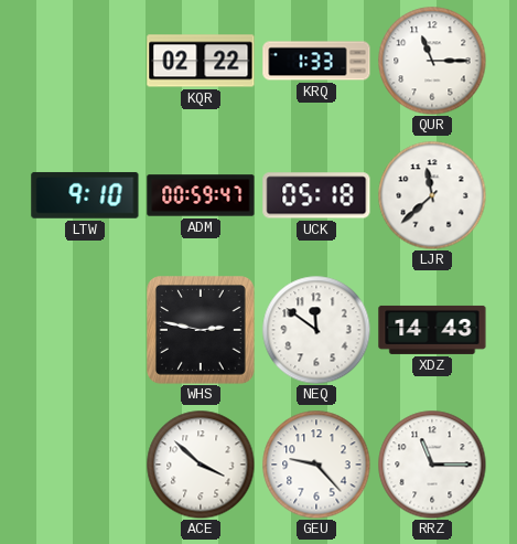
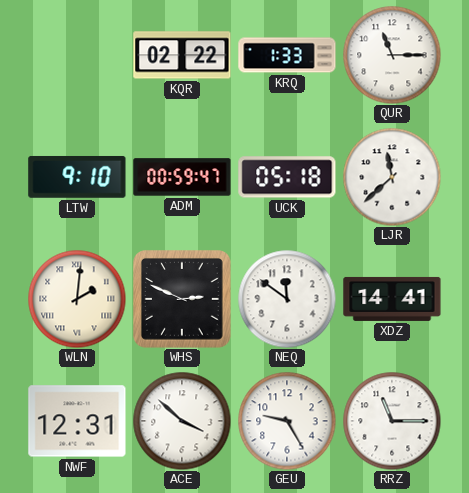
WLN: none -> 2:01 (77, 299)
WHS: 2:47 -> 2:49 (183, 300)
XDZ: 14:43 -> 14:41 (392, 299)
NWF: none -> 12:31 (77, 421)
GEU: 9:23 -> 9:25 (287, 421)
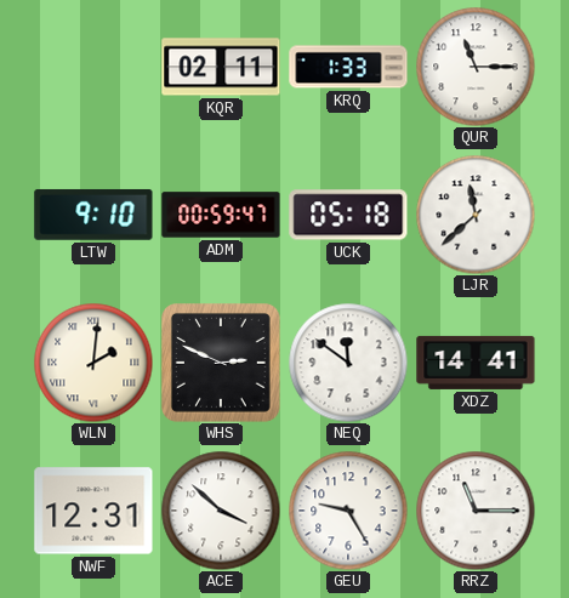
KQR: 02:22 -> 02:11 (221, 67)
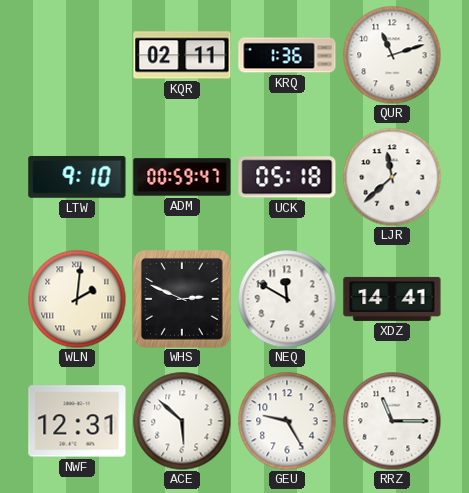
KRQ: 1:33 -> 1:36 (287, 55)
QUR: 11:15 -> 11:12 (392, 55)
NEQ: 11:51 -> 11:50 (287, 299)
ACE: 3:52 -> 5:52 (182, 421)
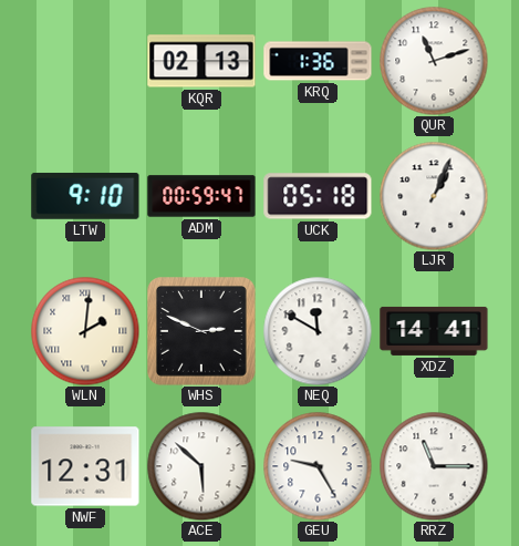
KQR: 02:11 -> 02:13 (201, 61)
LJR: 11:38 -> 1:04 (434, 196)
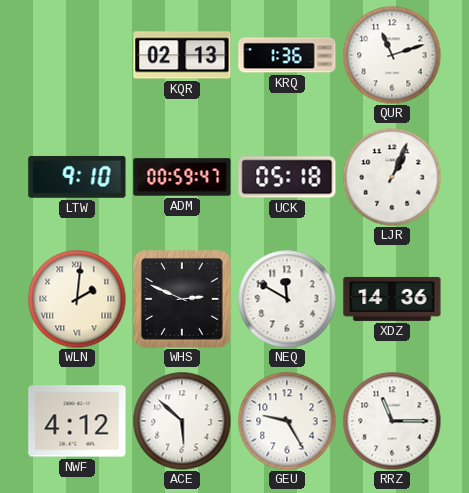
XDZ: 14:41 -> 14:36 (392, 299)
NWF: 12:31 -> 4:12 (77, 421)
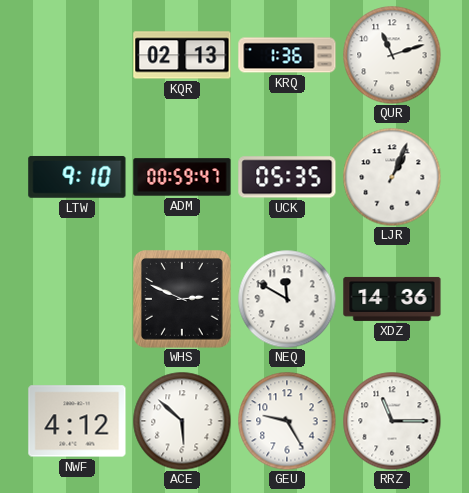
UCK: 05:18 -> 05:35 (287, 177)
WLN: 2:01 -> none (77, 299)
